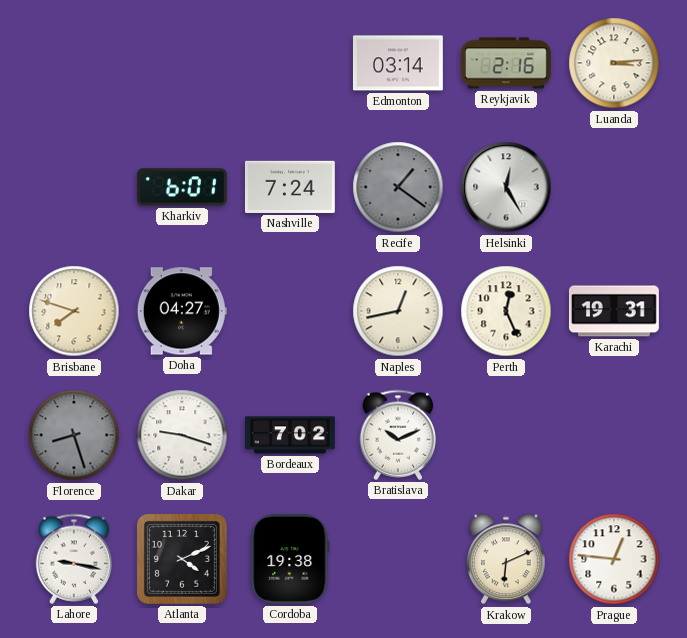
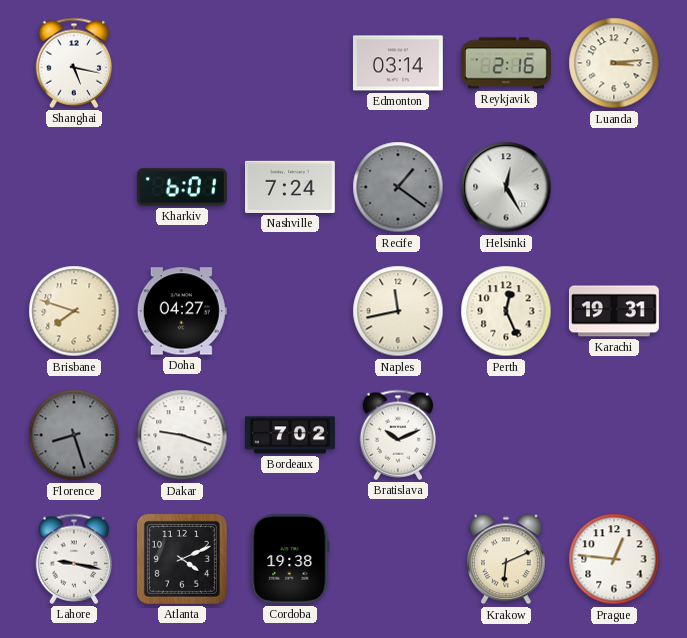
Shanghai: none -> 5:17 (74, 63)
Naples: 12:43 -> 11:43 (398, 311)
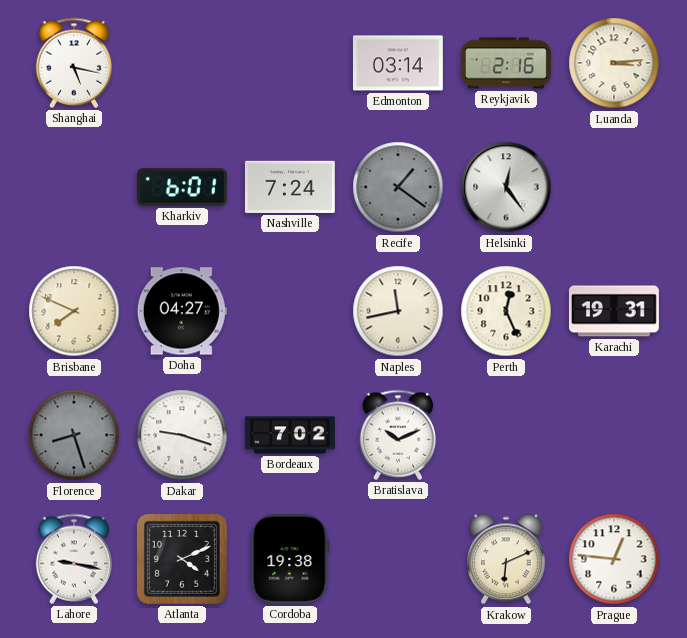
Helsinki: 12:25 -> 12:24 (506, 187)
Brisbane: 7:48 -> 7:49 (74, 311)
